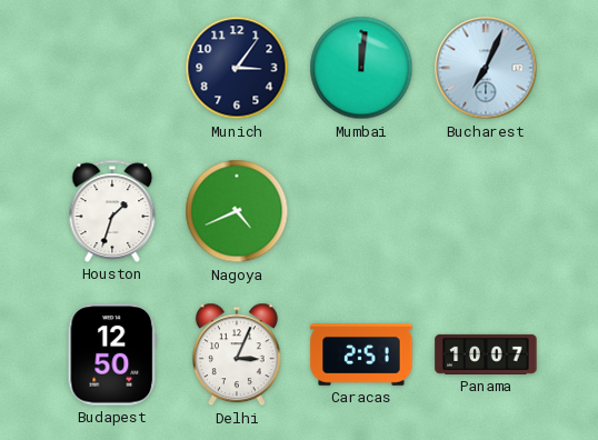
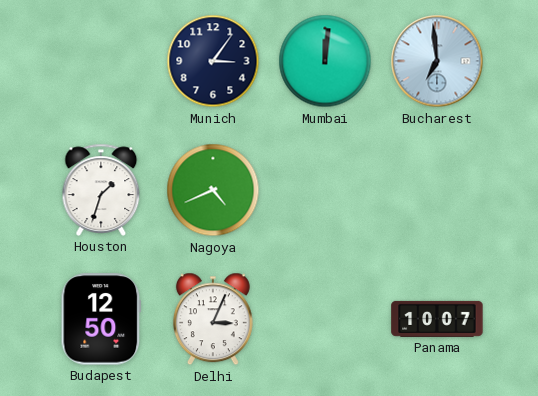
Bucharest: 7:04 -> 6:59 (437, 61)
Caracas: 2:51 -> none (361, 356)
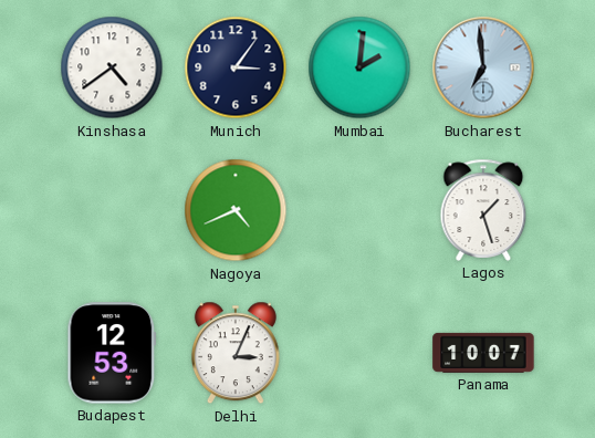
Kinshasa: none -> 4:39 (112, 67)
Mumbai: 12:01 -> 2:01 (359, 67)
Houston: 1:33 -> none (101, 190)
Lagos: none -> 1:27 (483, 210)
Budapest: 12:50 -> 12:53 (112, 353)
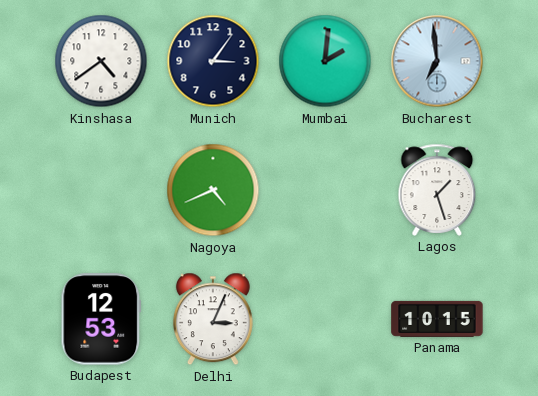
Panama: 10:07 -> 10:15 (437, 319)
